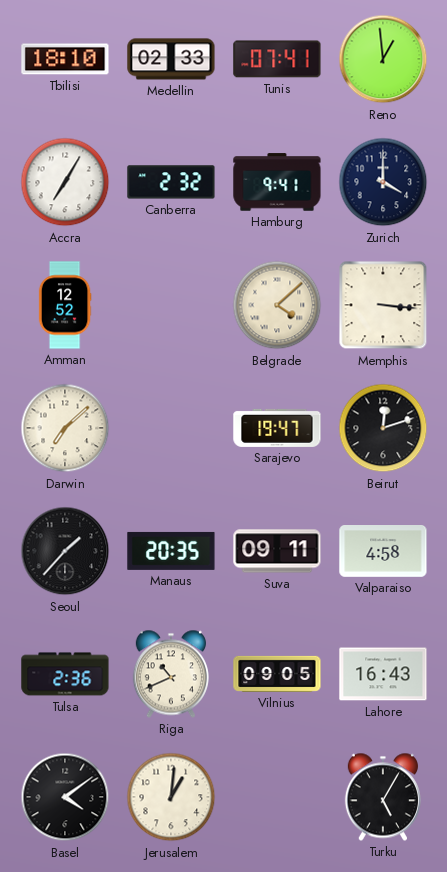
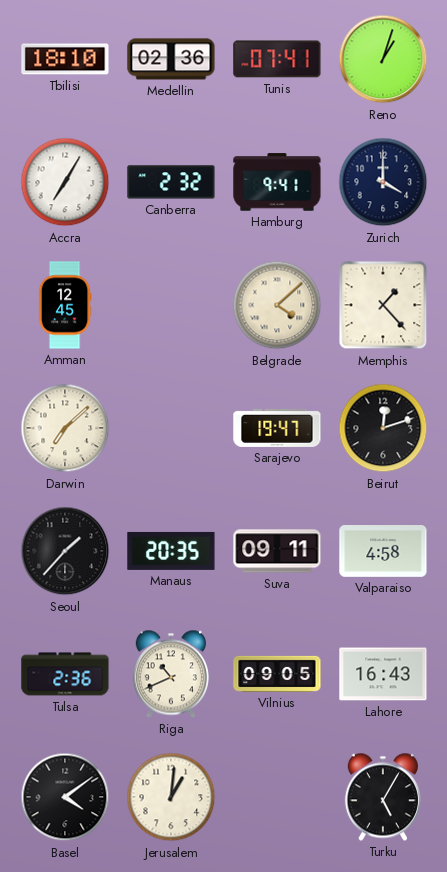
Medellin: 02:33 -> 02:36 (171, 59)
Reno: 12:59 -> 1:03 (383, 59)
Amman: 12:52 -> 12:45 (65, 305)
Memphis: 3:16 -> 1:23 (383, 305)
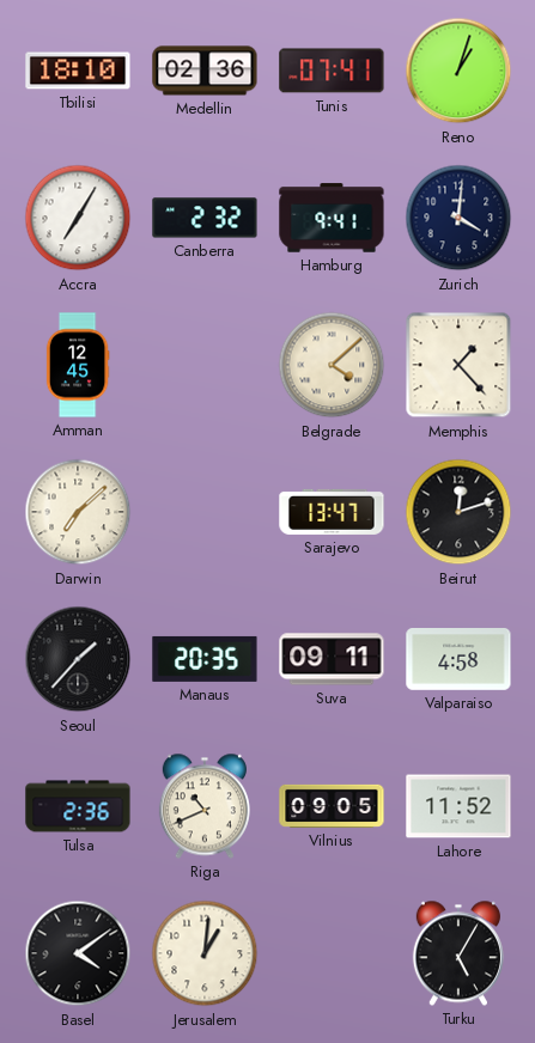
Zurich: 4:00 -> 4:01 (458, 218)
Sarajevo: 19:47 -> 13:47 (332, 512)
Lahore: 16:43 -> 11:52 (458, 806)
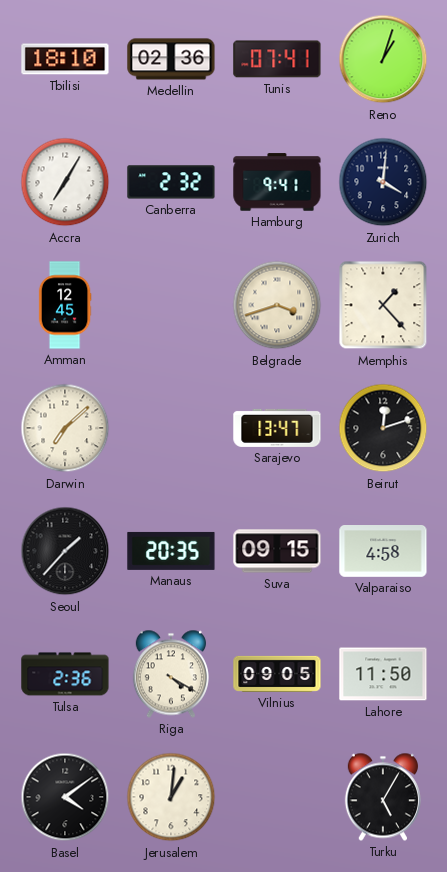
Belgrade: 4:08 -> 3:42 (277, 305)
Suva: 09:11 -> 09:15 (277, 551)
Riga: 10:41 -> 4:20 (171, 674)
Lahore: 11:52 -> 11:50 (383, 674)
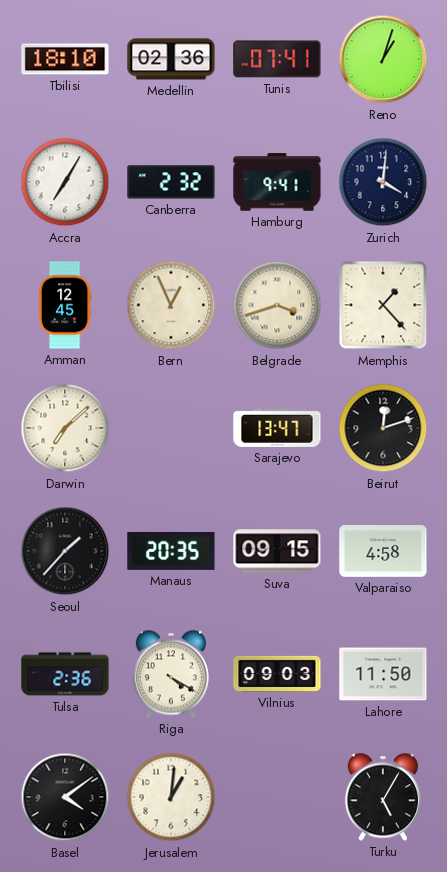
Bern: none -> 12:56 (171, 305)
Vilnius: 09:05 -> 09:03 (277, 674)
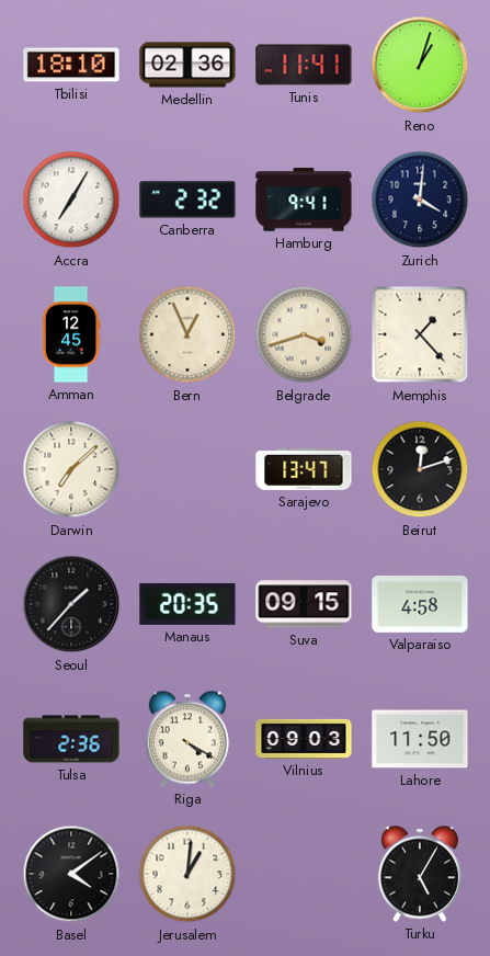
Tunis: 07:41 -> 11:41 (304, 65)
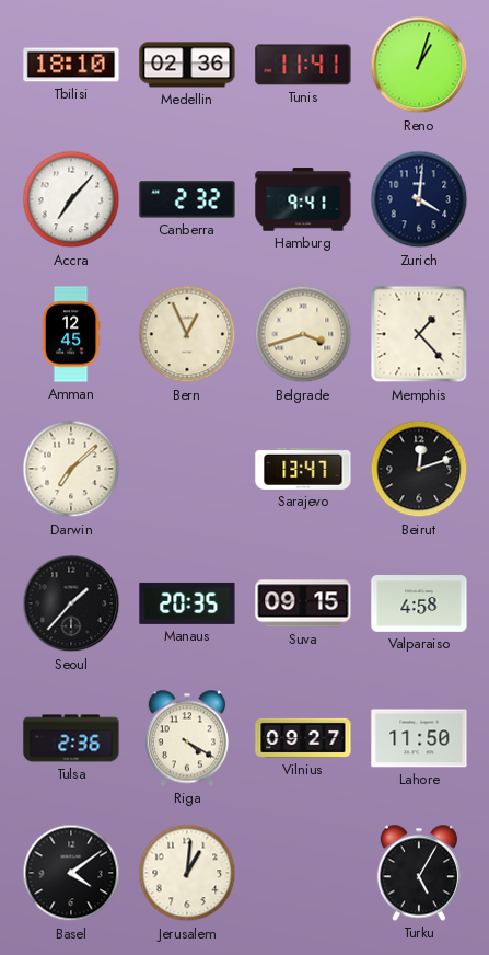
Accra: 7:05 -> 7:07 (71, 199)
Vilnius: 09:03 -> 09:27 (303, 738)
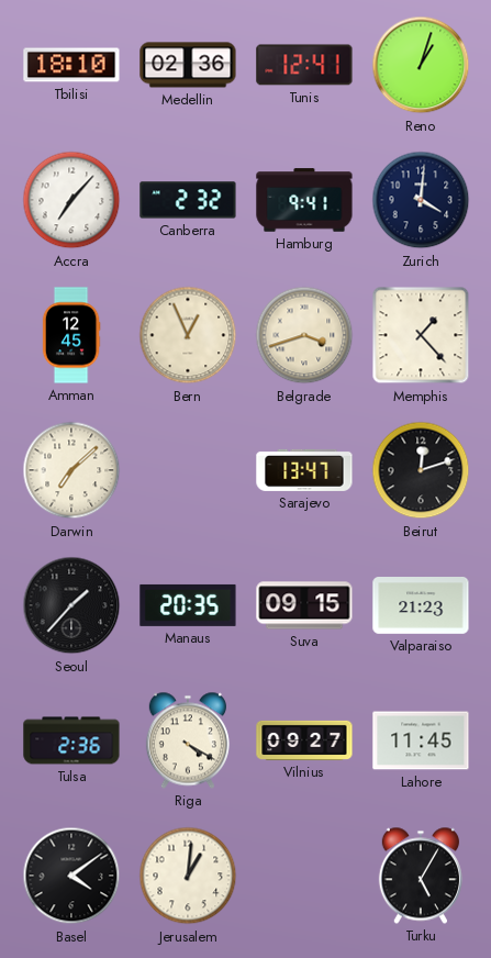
Tunis: 11:41 -> 12:41 (304, 65)
Valparaiso: 4:58 -> 21:23 (421, 606)
Lahore: 11:50 -> 11:45 (421, 740)
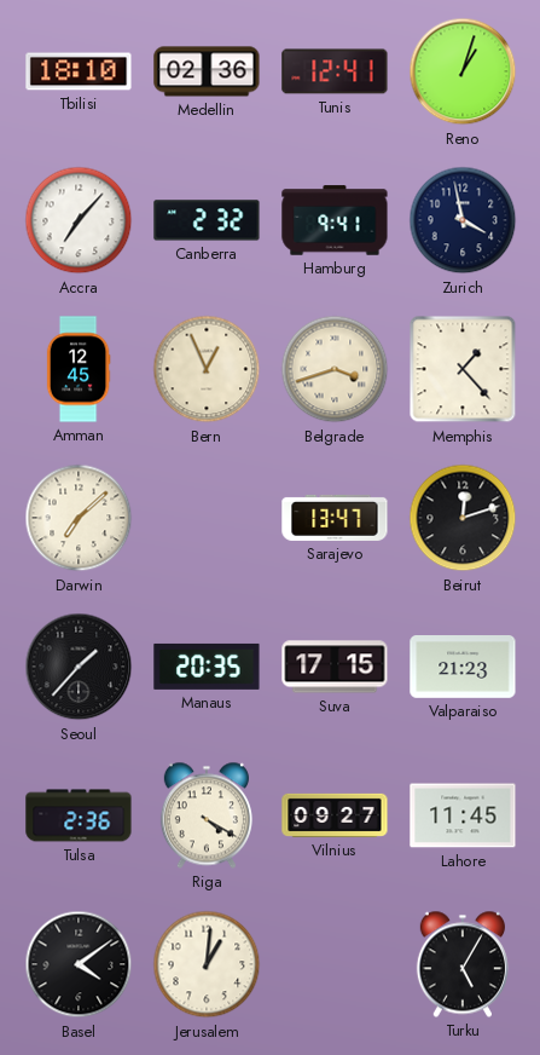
Zurich: 4:01 -> 3:58 (463, 220)
Suva: 09:15 -> 17:15 (335, 667)
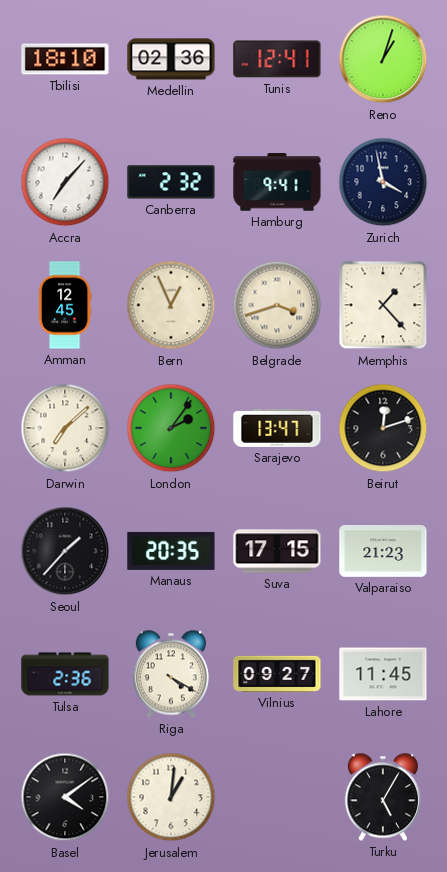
London: none -> 2:06 (171, 428)
